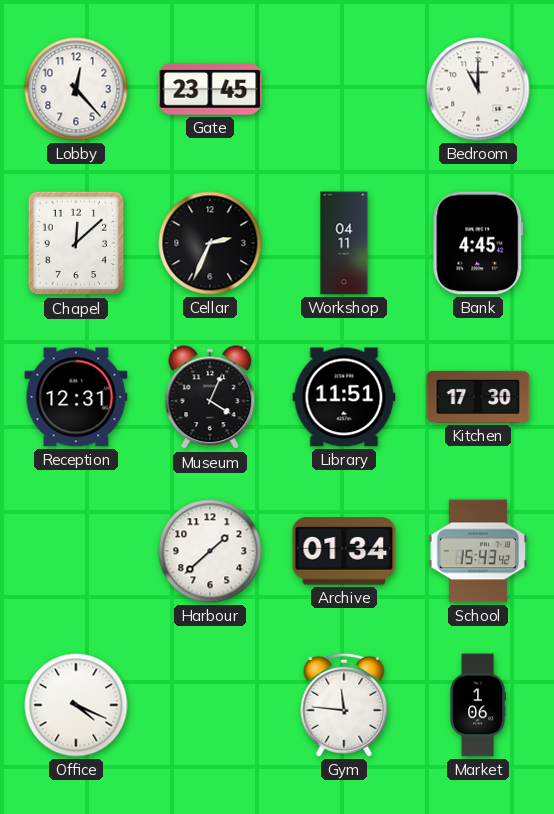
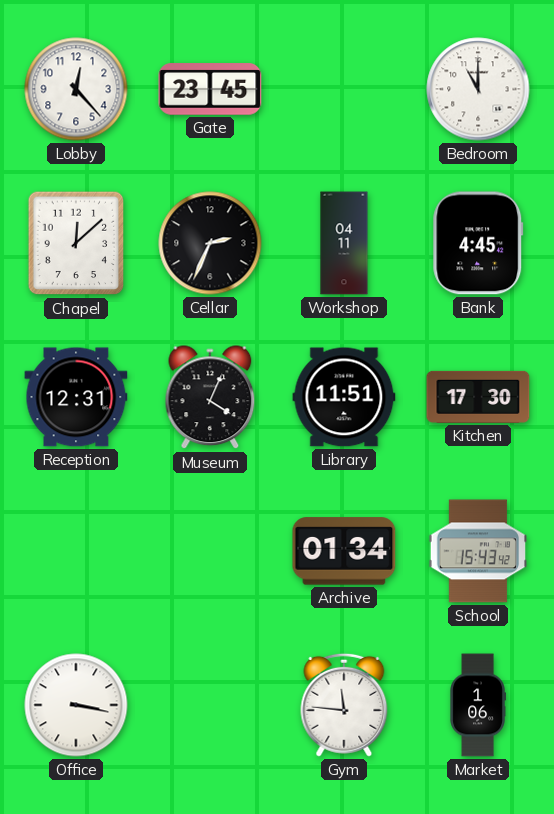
Harbour: 1:38 -> none (210, 551)
Office: 4:19 -> 3:17 (76, 705)
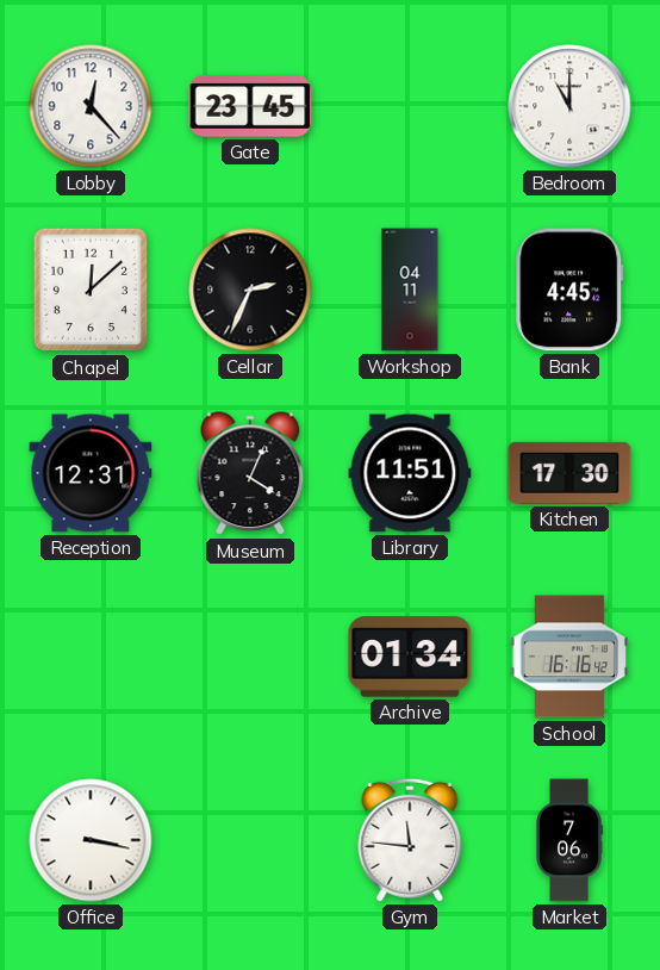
School: 15:43 -> 16:16 (569, 657)
Market: 1:06 -> 7:06 (569, 840)
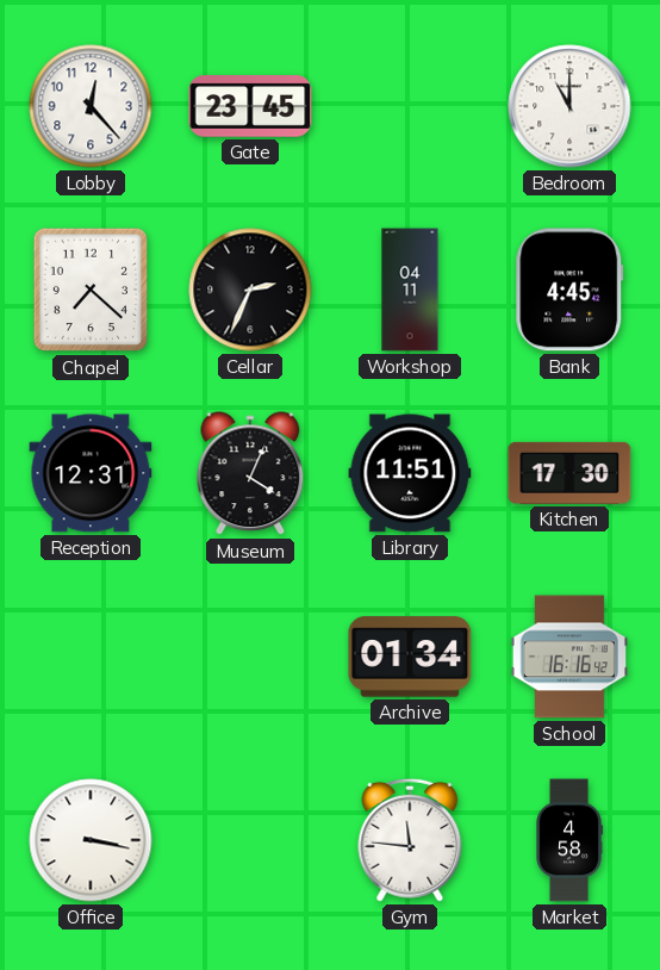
Chapel: 12:08 -> 7:22 (91, 290)
Market: 7:06 -> 4:58 (569, 840)
